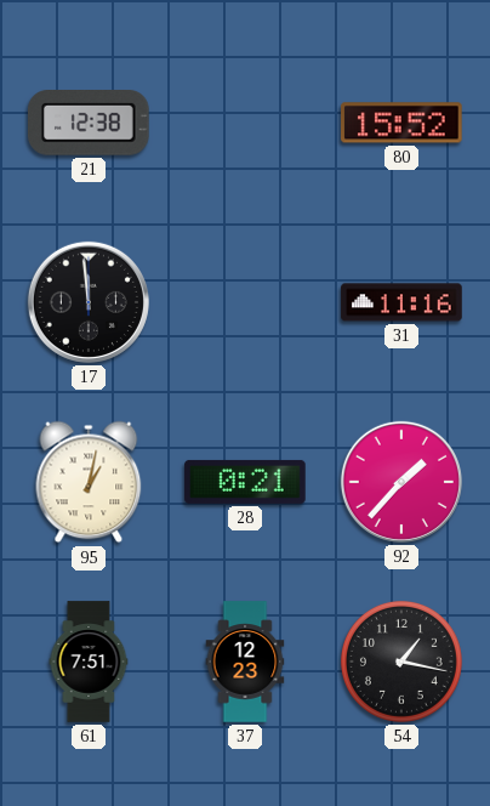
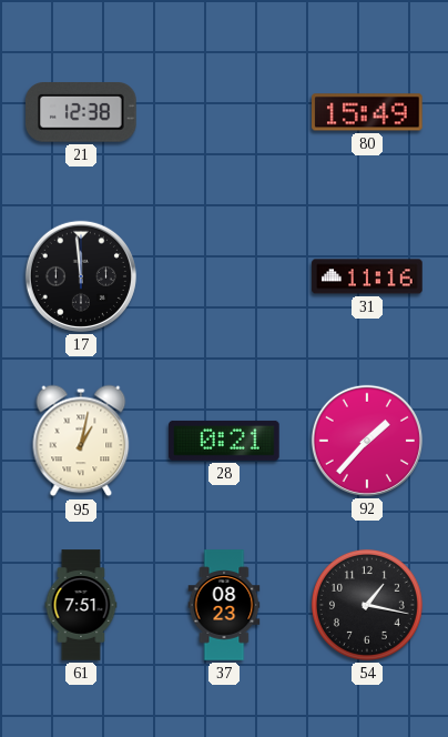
80: 15:52 -> 15:49 (367, 112)
37: 12:23 -> 08:23 (224, 605)
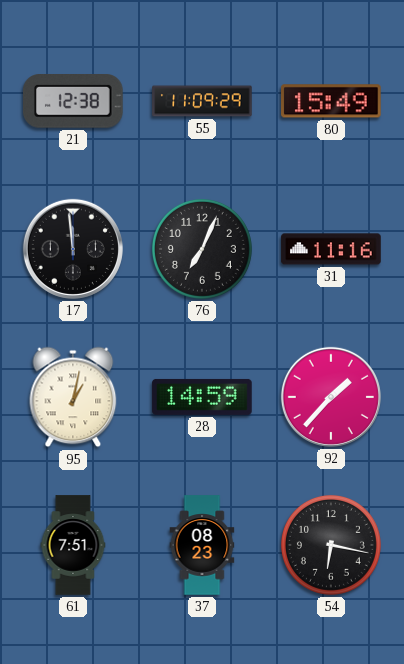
55: none -> 11:09 (202, 101)
76: none -> 7:04 (202, 249)
28: 0:21 -> 14:59 (202, 397)
54: 1:17 -> 6:17 (331, 545)
